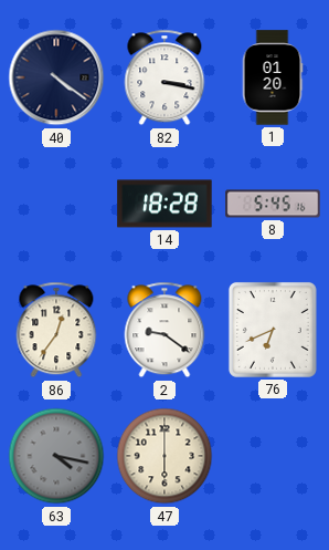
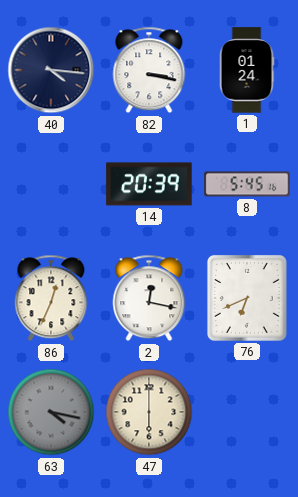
40: 4:21 -> 4:16 (51, 70)
1: 01:20 -> 01:24 (247, 70)
14: 18:28 -> 20:39 (149, 184)
86: 12:36 -> 12:34 (51, 298)
2: 9:21 -> 12:17 (149, 298)
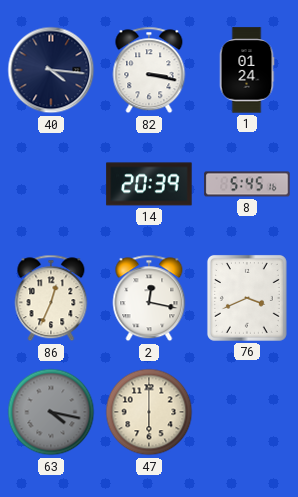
76: 6:41 -> 3:41 (247, 298)
